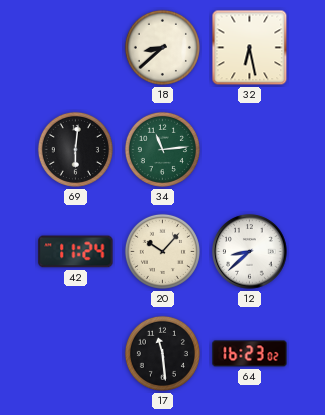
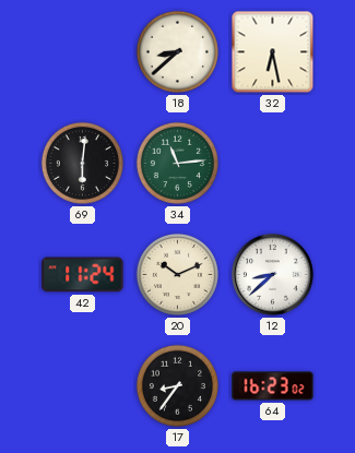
20: 10:07 -> 10:11 (177, 274)
17: 11:29 -> 8:36 (177, 385)
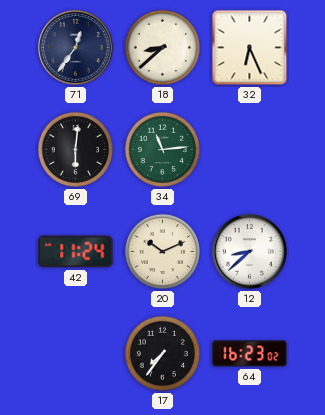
71: none -> 12:36 (76, 48)
32: 6:28 -> 6:26 (250, 48)
17: 8:36 -> 7:36 (162, 353)
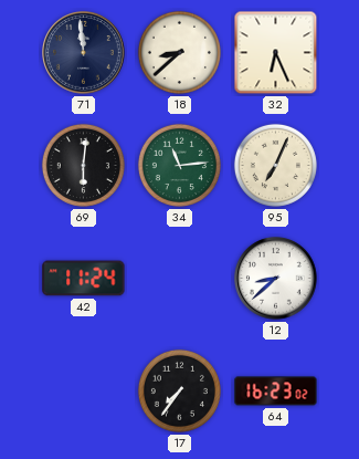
71: 12:36 -> 11:59 (84, 53)
95: none -> 7:04 (275, 165)
20: 10:11 -> none (162, 251)
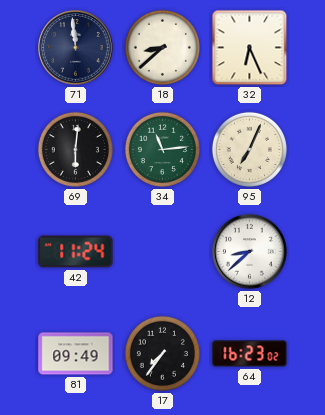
81: none -> 09:49 (76, 354)
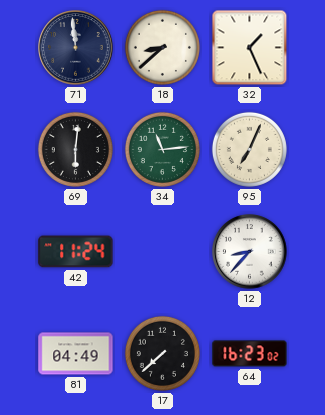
32: 6:26 -> 1:26 (250, 48)
12: 8:38 -> 8:37 (250, 252)
81: 09:49 -> 04:49 (76, 354)
17: 7:36 -> 7:38 (162, 353)
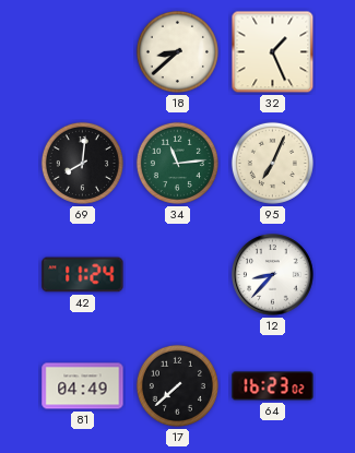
71: 11:59 -> none (76, 48)
69: 6:01 -> 8:01 (82, 163)
